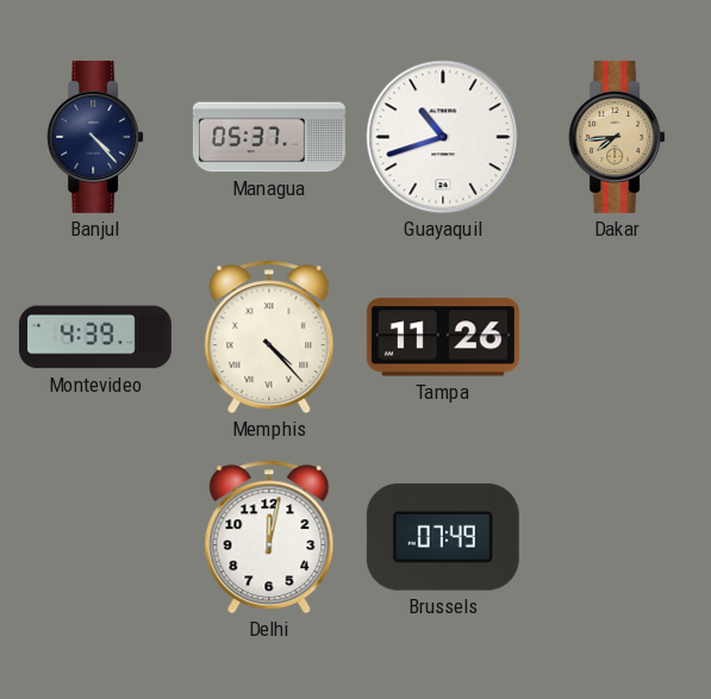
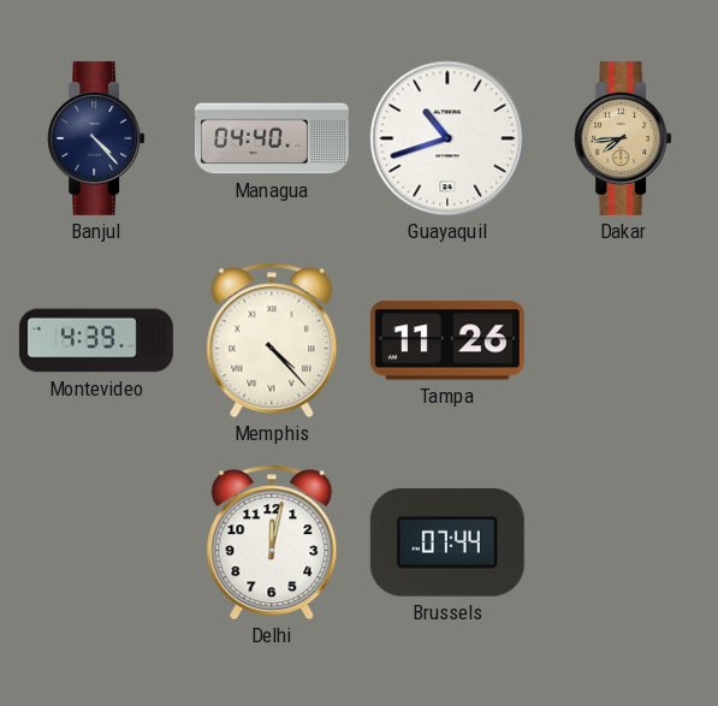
Managua: 05:37 -> 04:40 (272, 138)
Brussels: 07:49 -> 07:44 (447, 542)
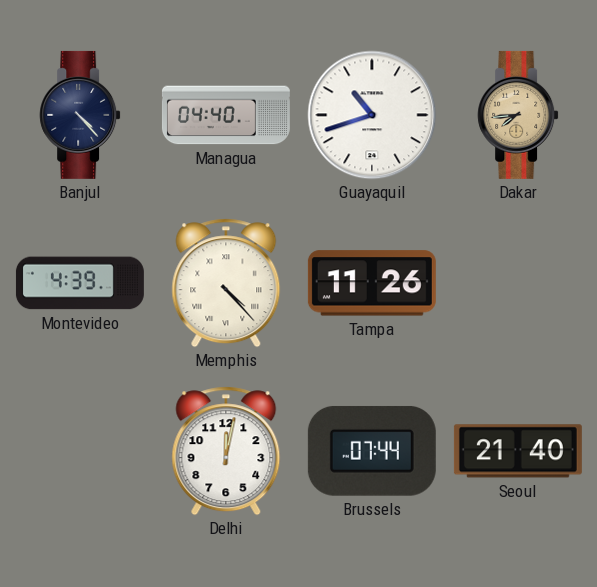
Seoul: none -> 21:40 (518, 451)
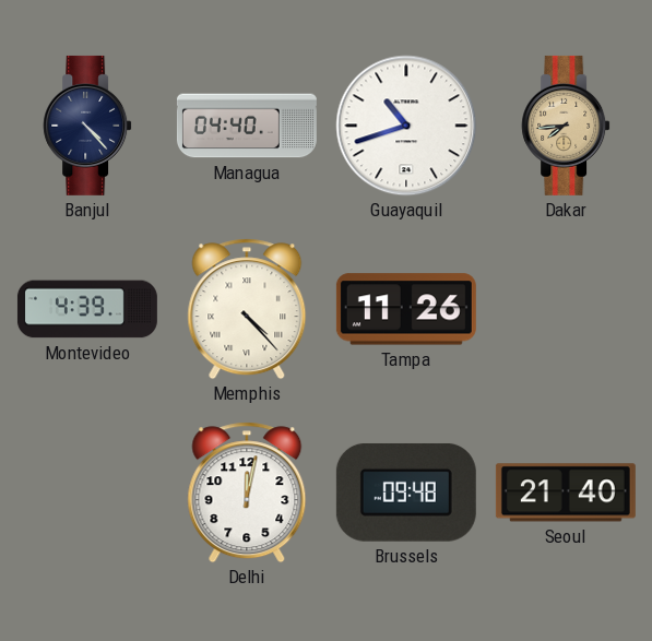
Brussels: 07:44 -> 09:48 (406, 492)
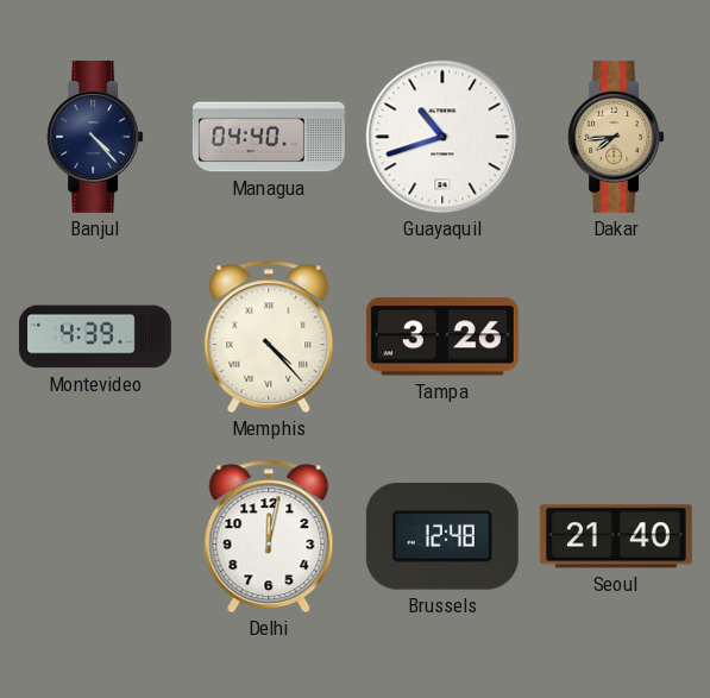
Tampa: 11:26 -> 3:26 (442, 337)
Brussels: 09:48 -> 12:48 (442, 536)
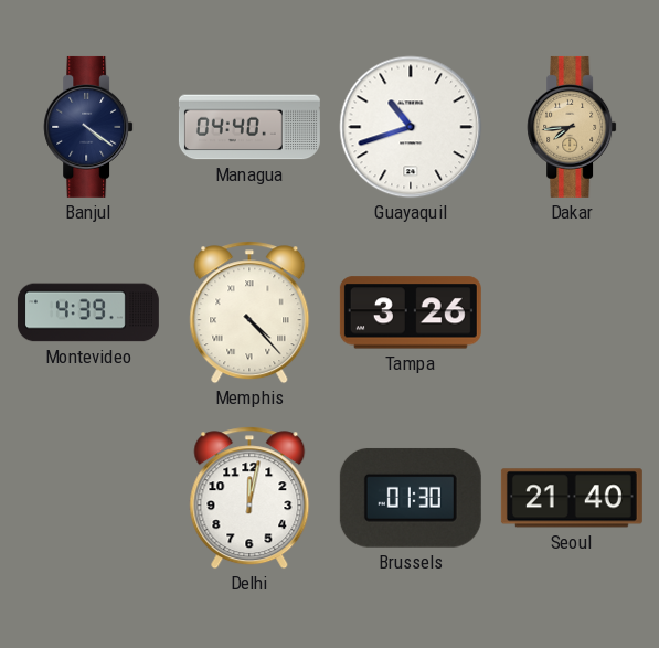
Banjul: 4:23 -> 4:21 (88, 127)
Brussels: 12:48 -> 01:30 (411, 498)
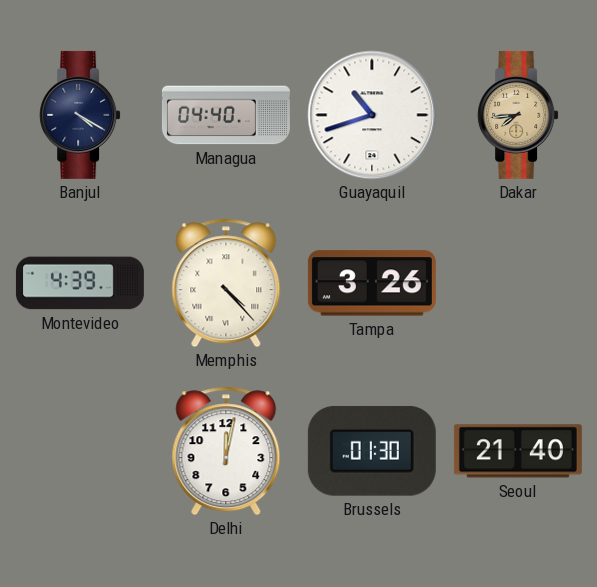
Banjul: 4:21 -> 4:20 (80, 115)
